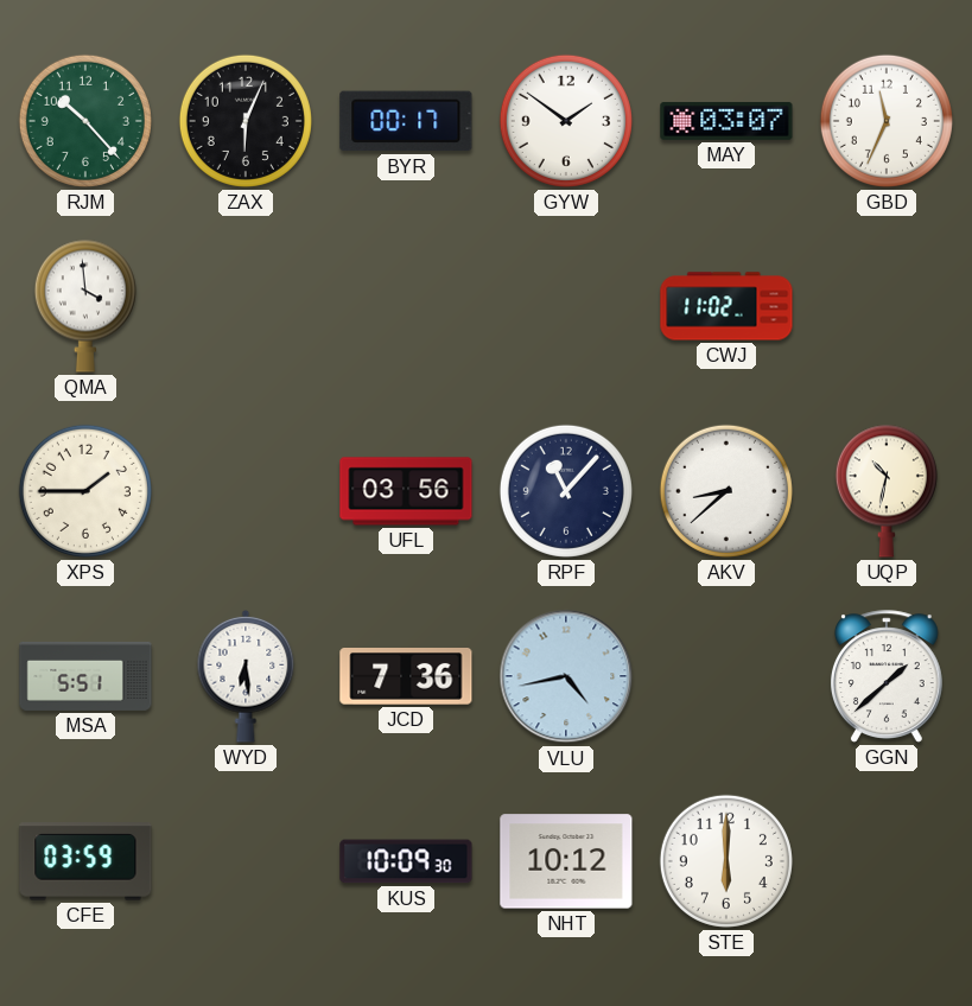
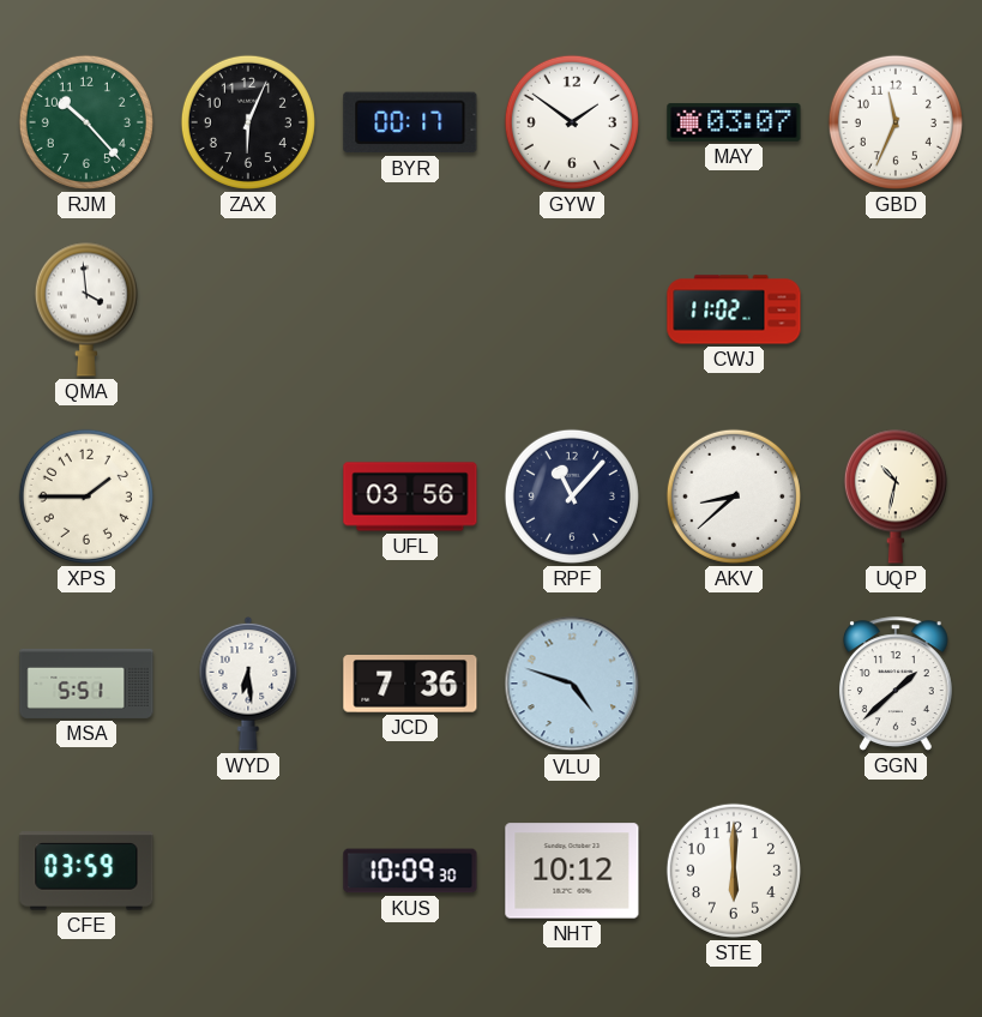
VLU: 4:43 -> 4:48 (572, 684)
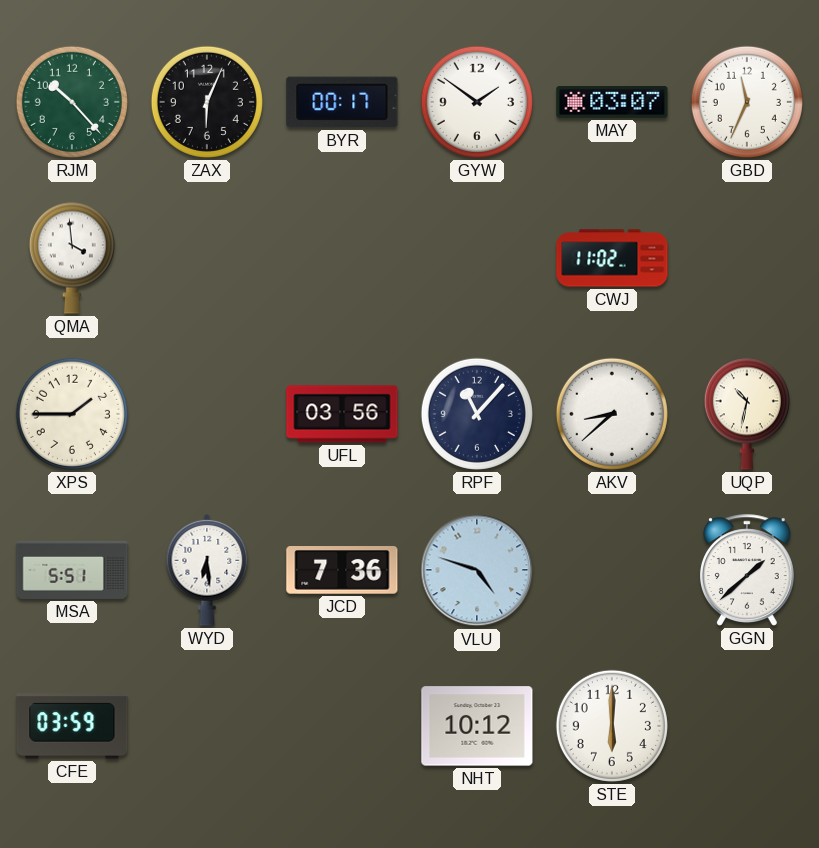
KUS: 10:09 -> none (410, 871)
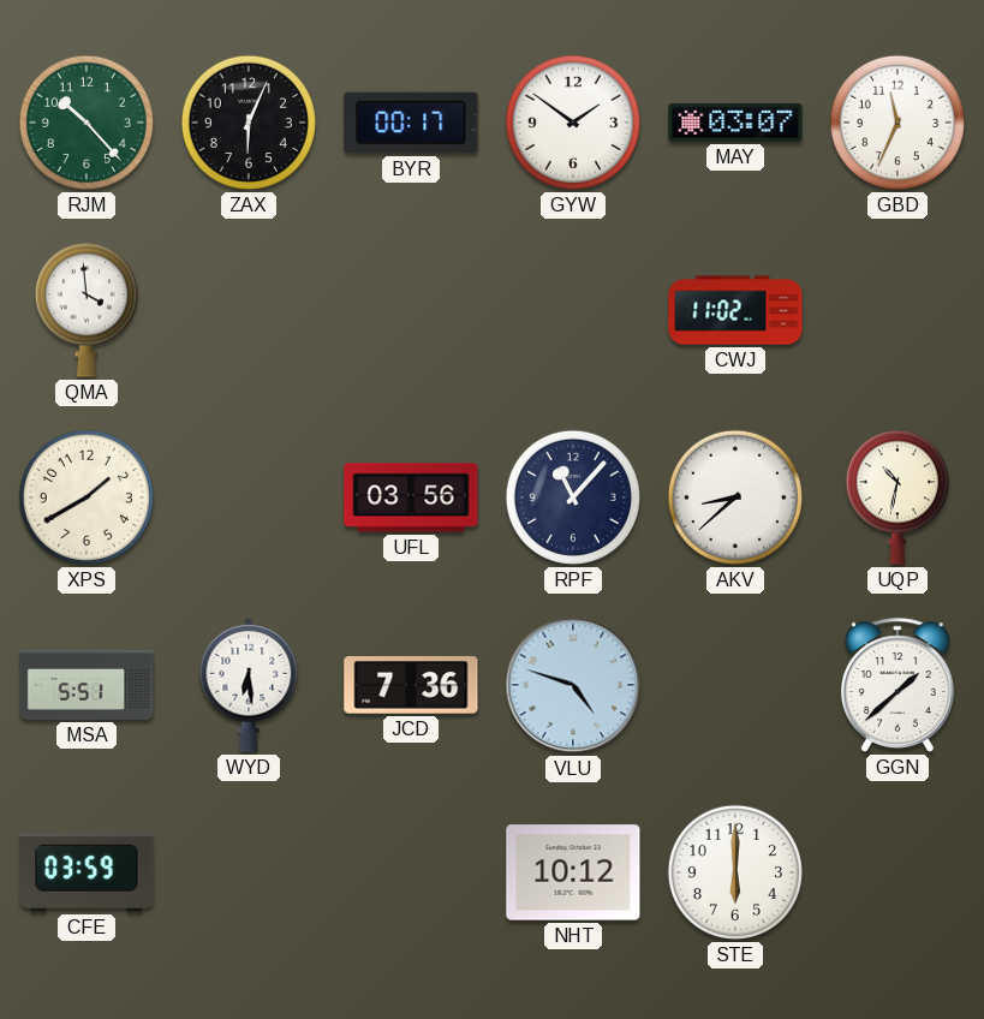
XPS: 1:45 -> 1:40 (87, 497)
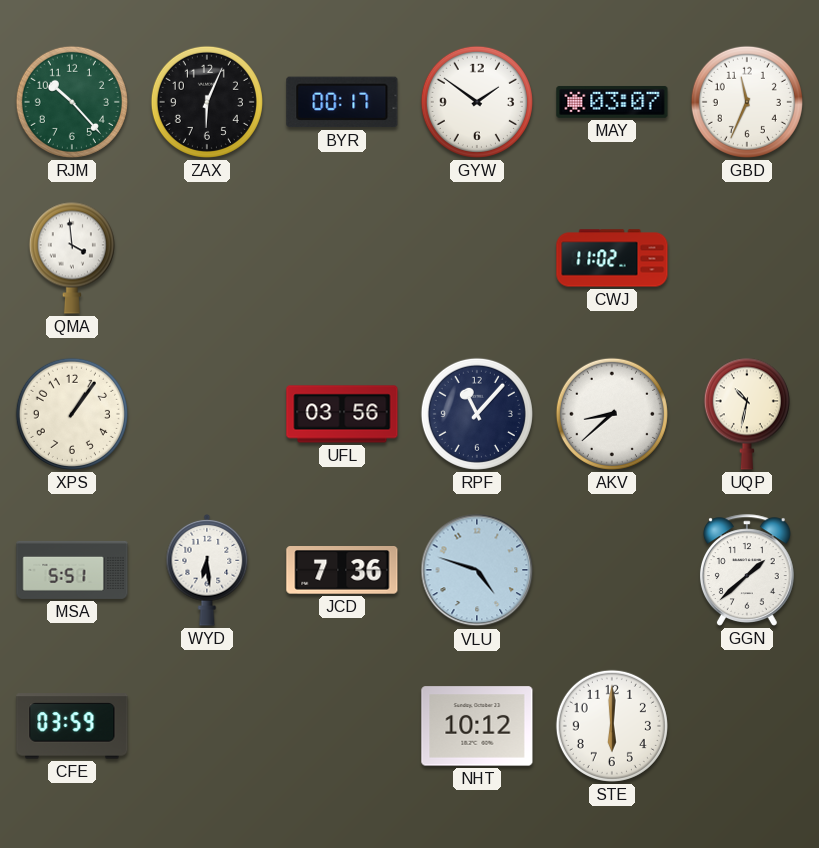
XPS: 1:40 -> 1:06 (72, 414)
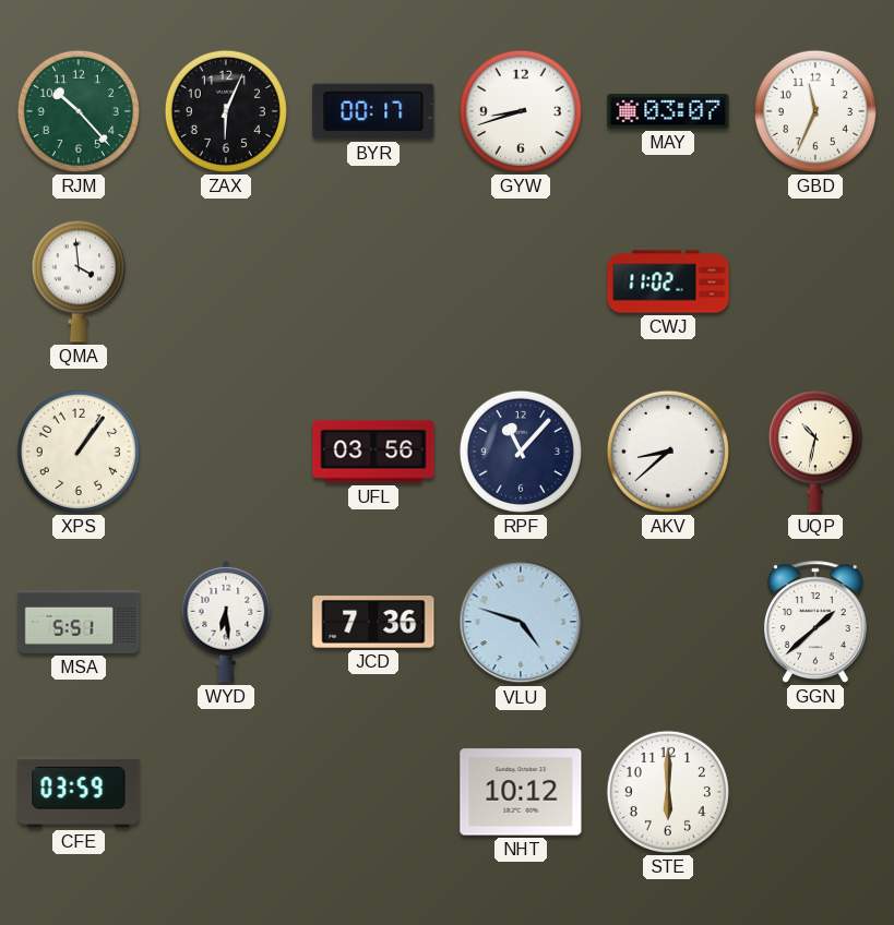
GYW: 1:51 -> 8:42 (521, 111)
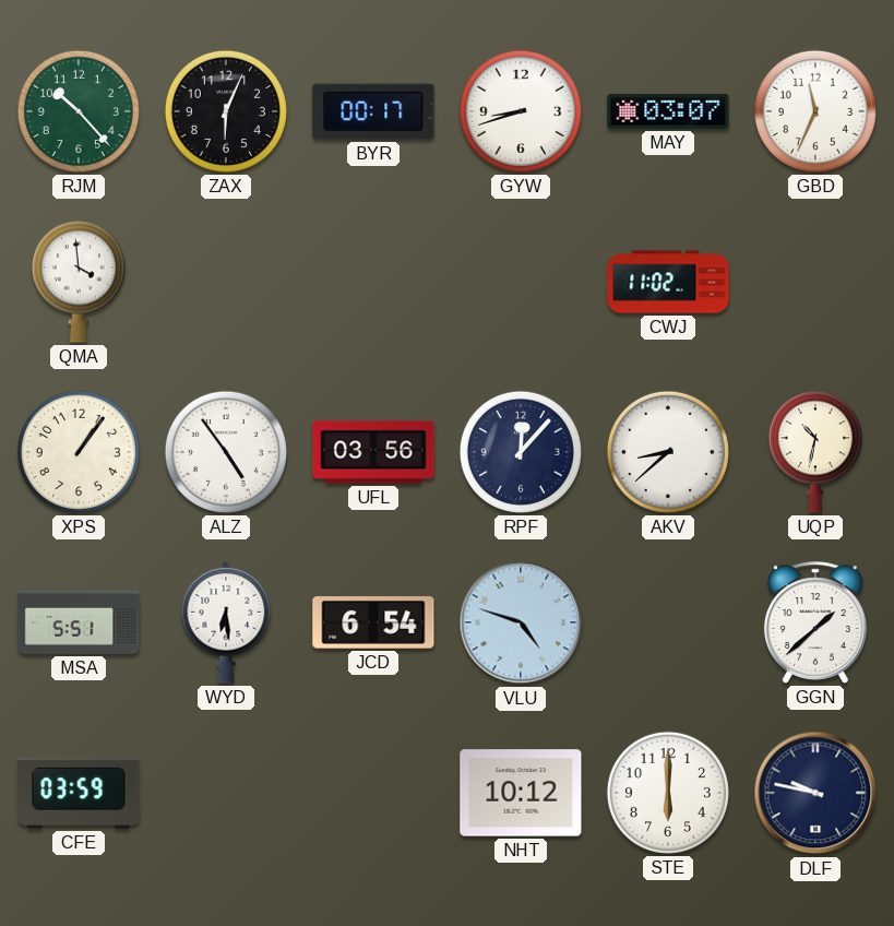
ALZ: none -> 4:54 (226, 452)
RPF: 11:07 -> 12:07 (521, 452)
JCD: 7:36 -> 6:54 (373, 624)
DLF: none -> 9:47 (815, 793)
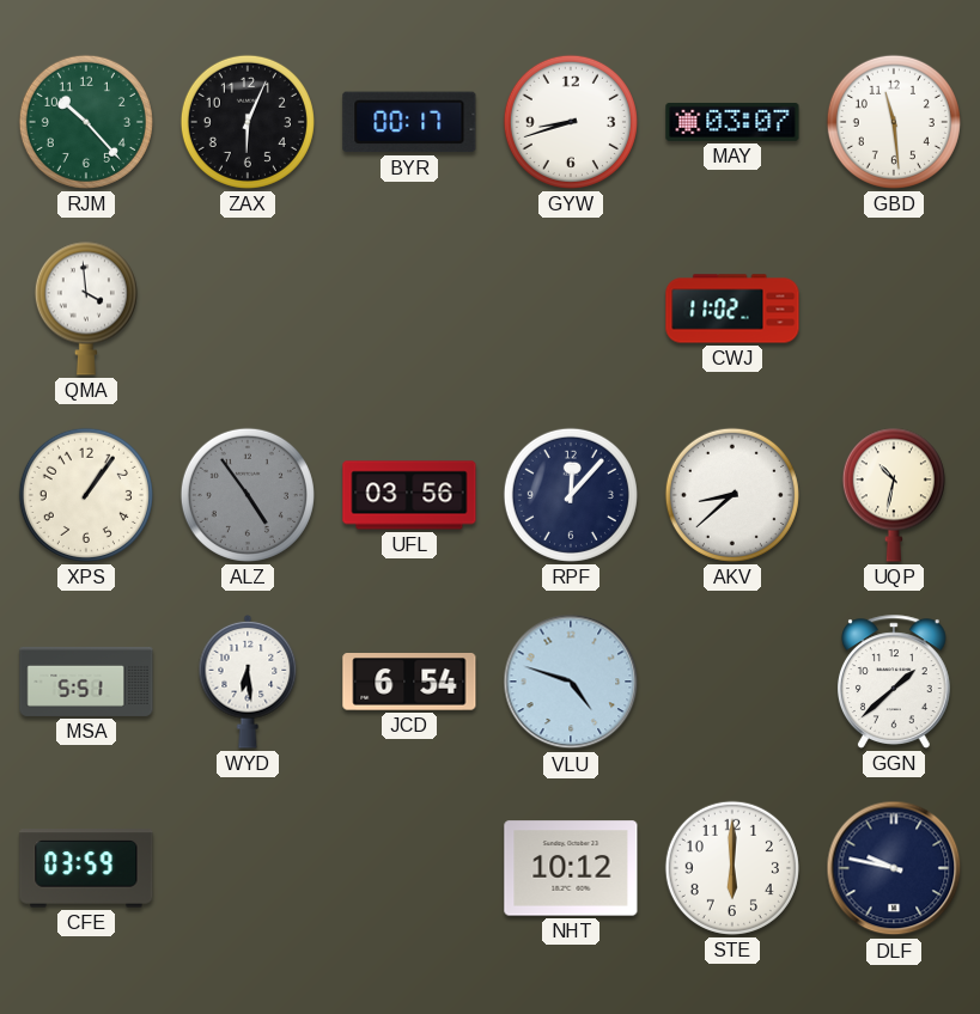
GBD: 11:34 -> 11:29 (894, 122)
ALZ dial: white -> grey (248, 495)
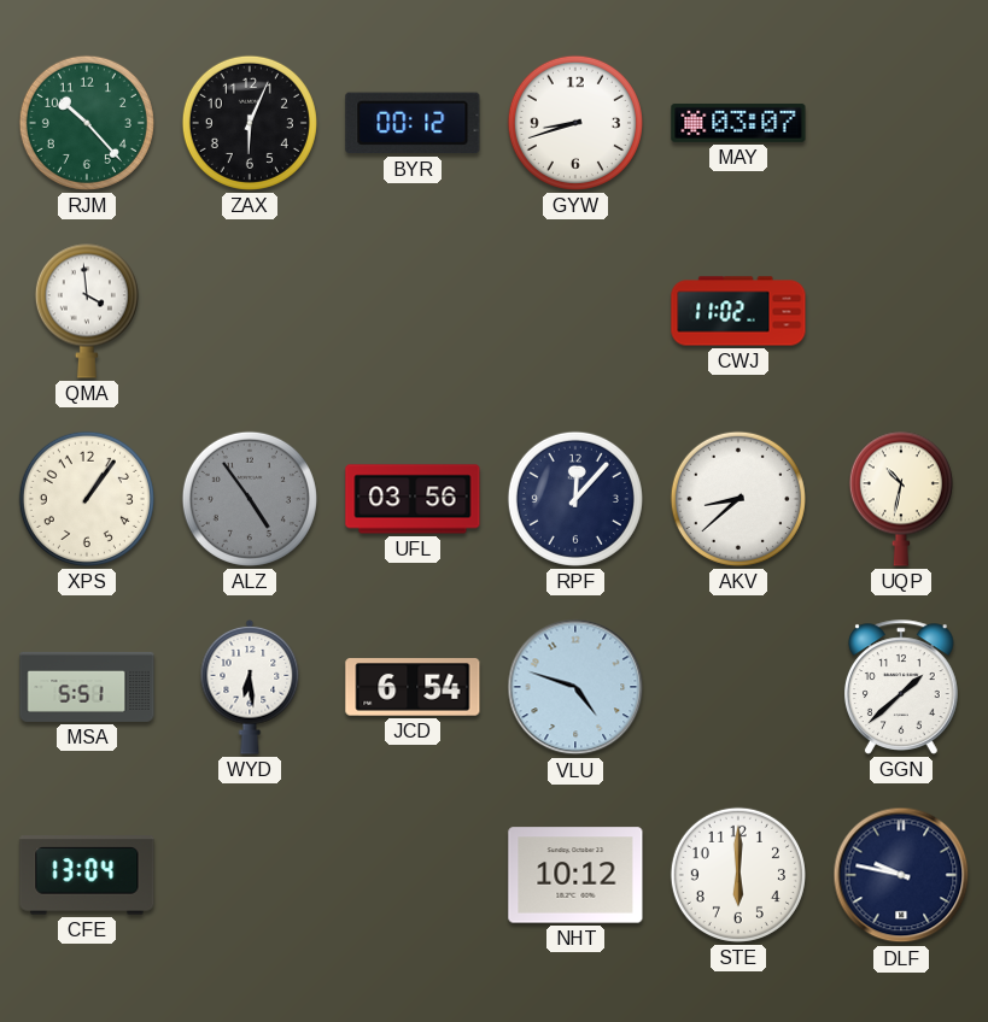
BYR: 00:17 -> 00:12 (413, 123)
GBD: 11:29 -> none (894, 122)
CFE: 03:59 -> 13:04 (87, 875)
